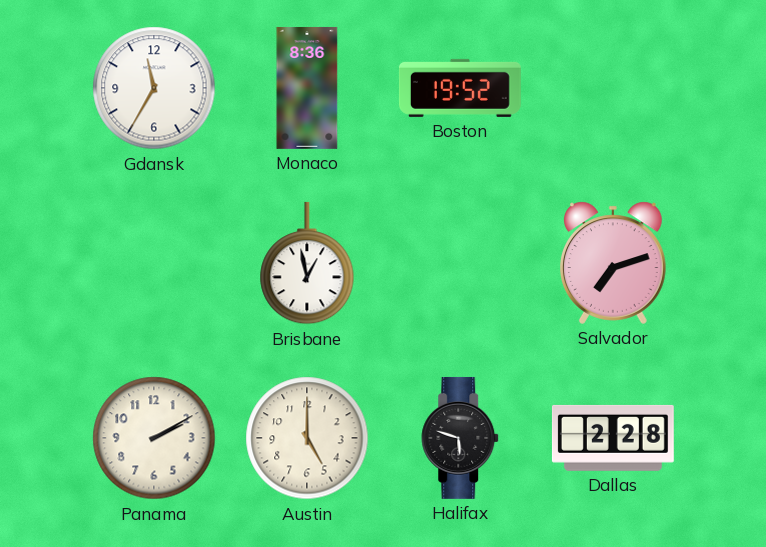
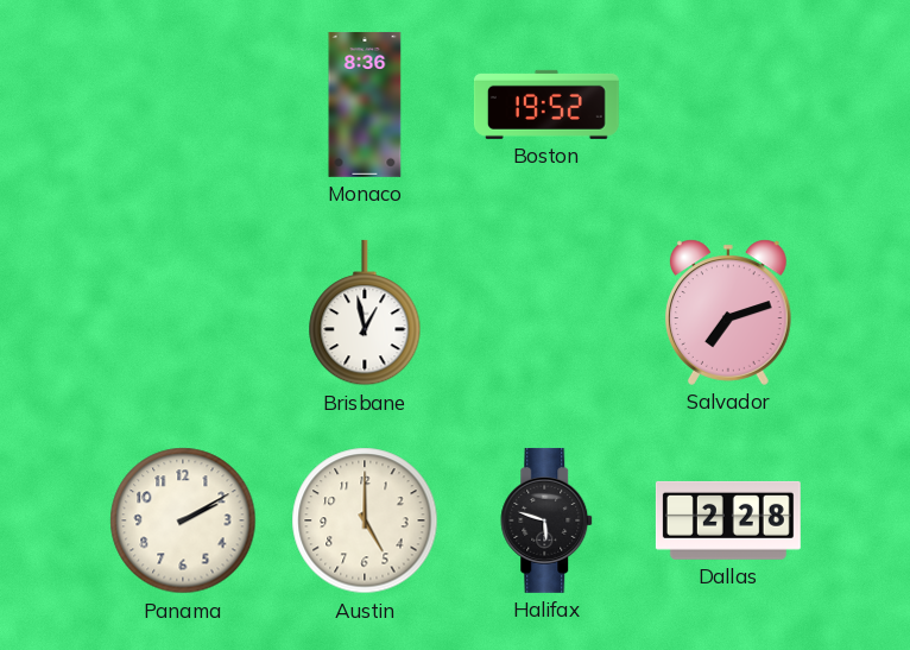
Gdansk: 11:35 -> none (154, 88)
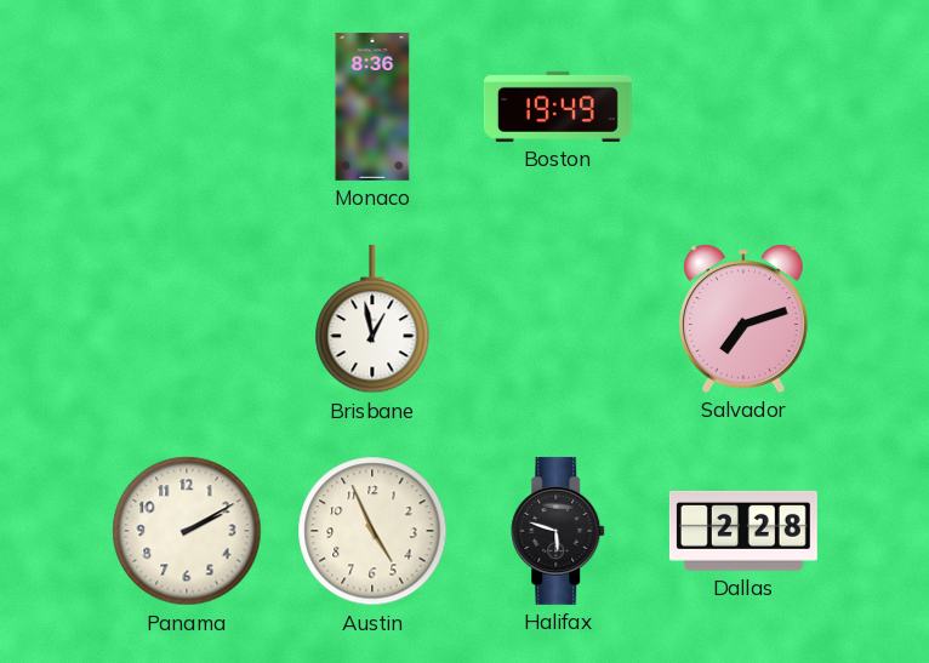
Boston: 19:52 -> 19:49 (558, 107)
Austin: 5:00 -> 4:56 (372, 531)
